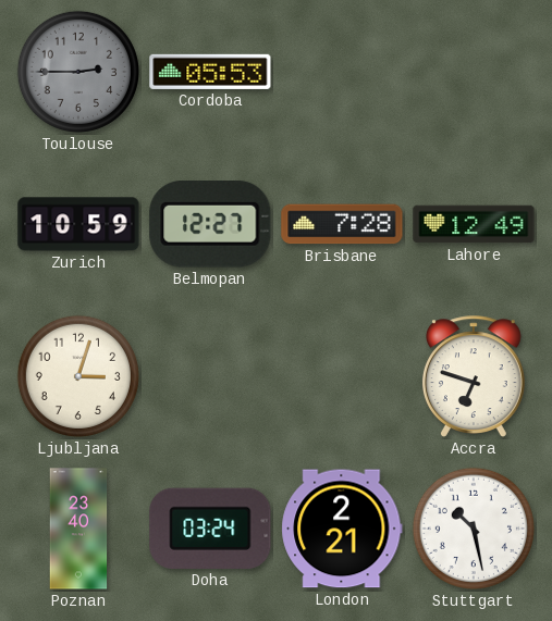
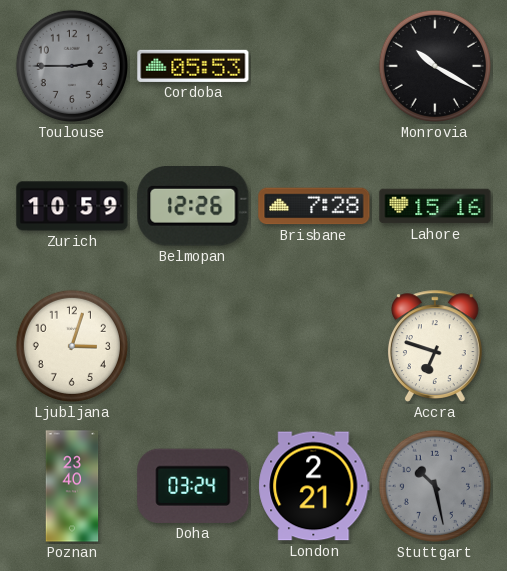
Monrovia: none -> 10:20 (435, 66)
Belmopan: 12:27 -> 12:26 (193, 207)
Lahore: 12:49 -> 15:16 (435, 206)
Stuttgart dial: white -> grey (435, 486)
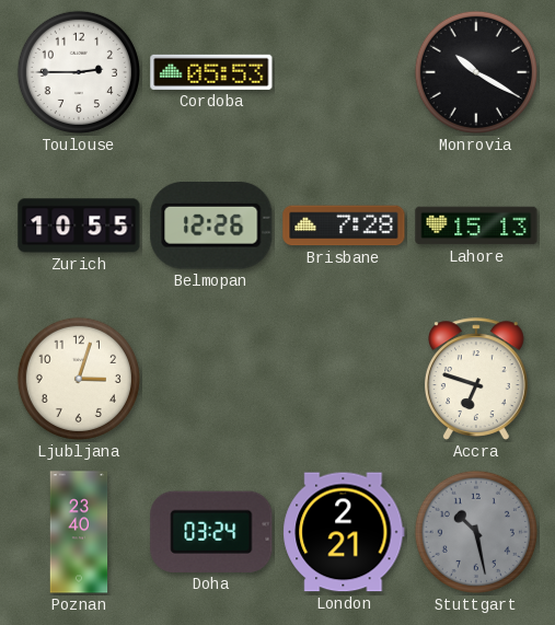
Toulouse dial: grey -> white (79, 72)
Zurich: 10:59 -> 10:55 (79, 225)
Lahore: 15:16 -> 15:13 (476, 225)
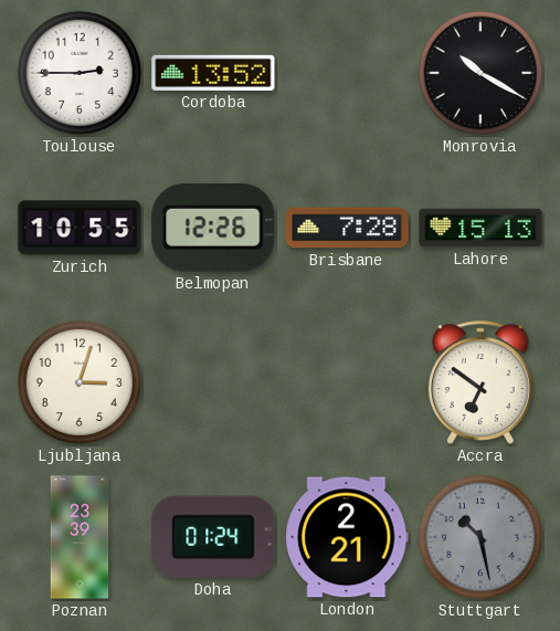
Cordoba: 05:53 -> 13:52 (213, 73)
Accra: 6:48 -> 6:51 (480, 382)
Poznan: 23:40 -> 23:39 (80, 537)
Doha: 03:24 -> 01:24 (213, 537)
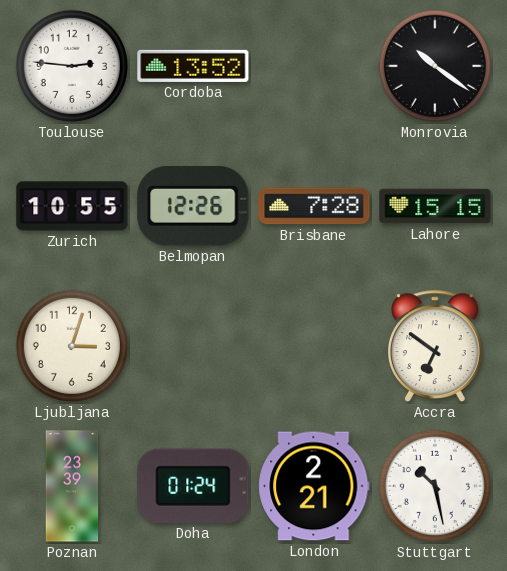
Toulouse: 2:45 -> 2:46 (72, 66)
Monrovia: 10:20 -> 10:21 (435, 66)
Lahore: 15:13 -> 15:15 (435, 206)
Stuttgart dial: grey -> white (435, 486)
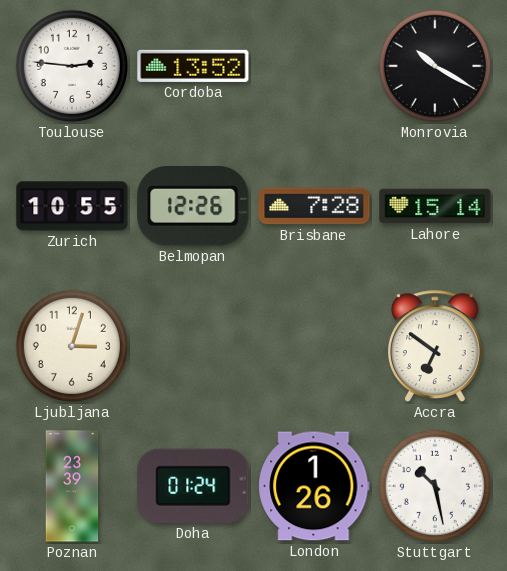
Monrovia: 10:21 -> 10:20 (435, 66)
Lahore: 15:15 -> 15:14 (435, 206)
London: 2:21 -> 1:26 (314, 486)
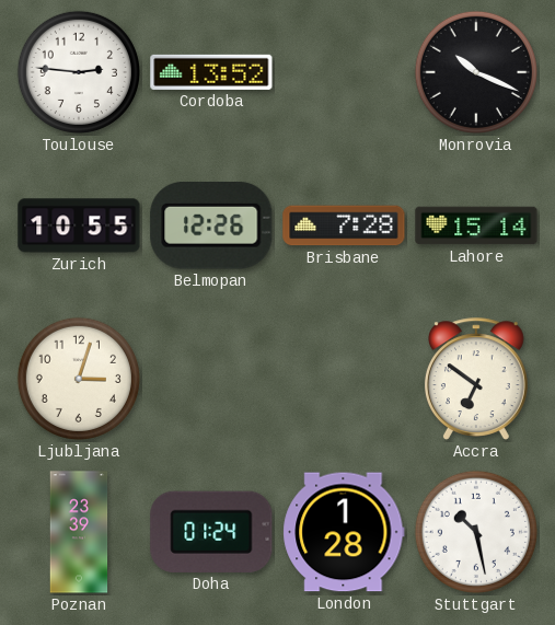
Monrovia: 10:20 -> 10:19 (476, 72)
London: 1:26 -> 1:28 (344, 532)
